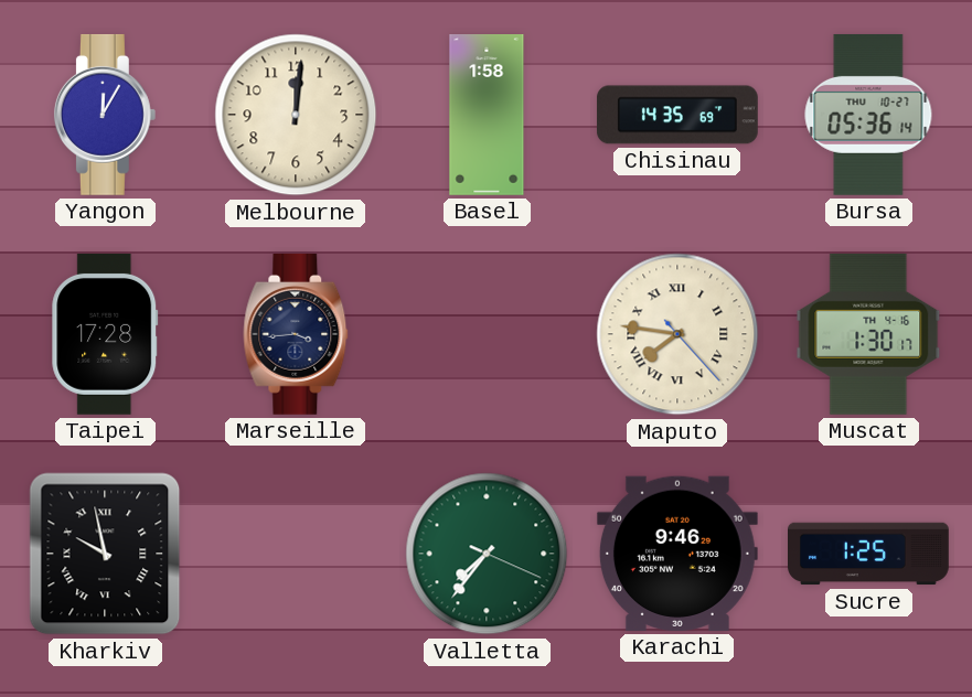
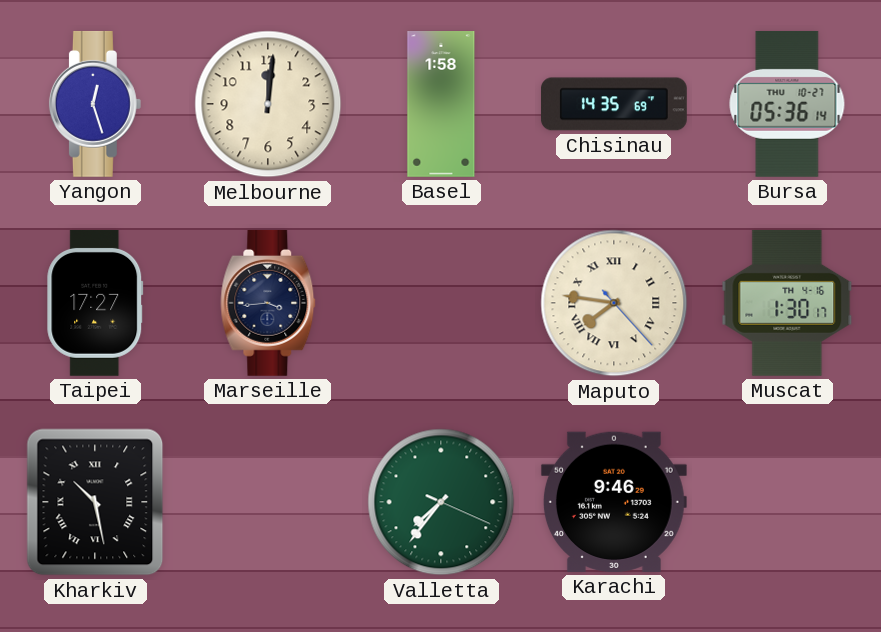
Yangon: 12:05 -> 12:27 (95, 104)
Taipei: 17:28 -> 17:27 (95, 303)
Kharkiv: 9:58 -> 10:28 (95, 502)
Sucre: 1:25 -> none (869, 554)
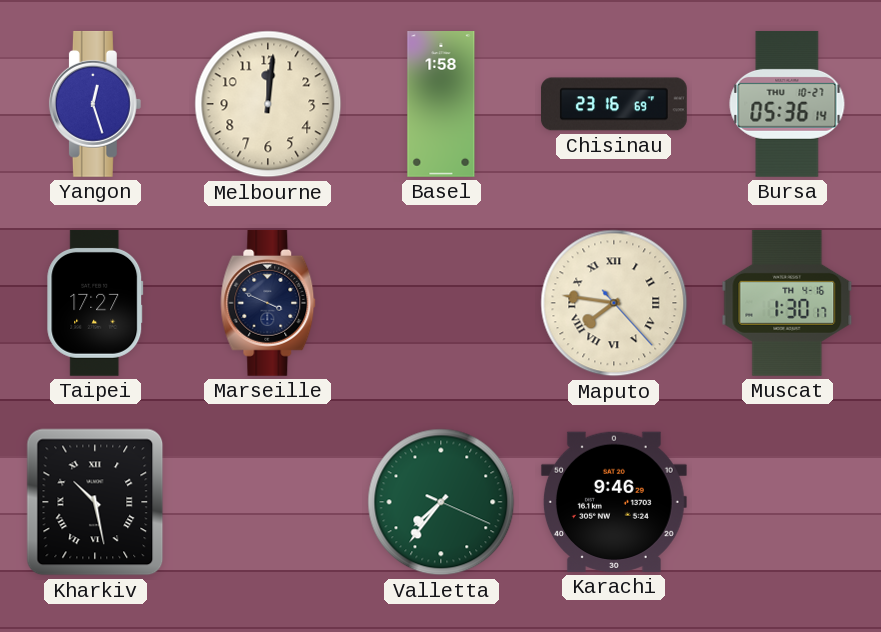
Chisinau: 14:35 -> 23:16 (614, 104)
Marseille: 3:44 -> 3:49 (268, 303)
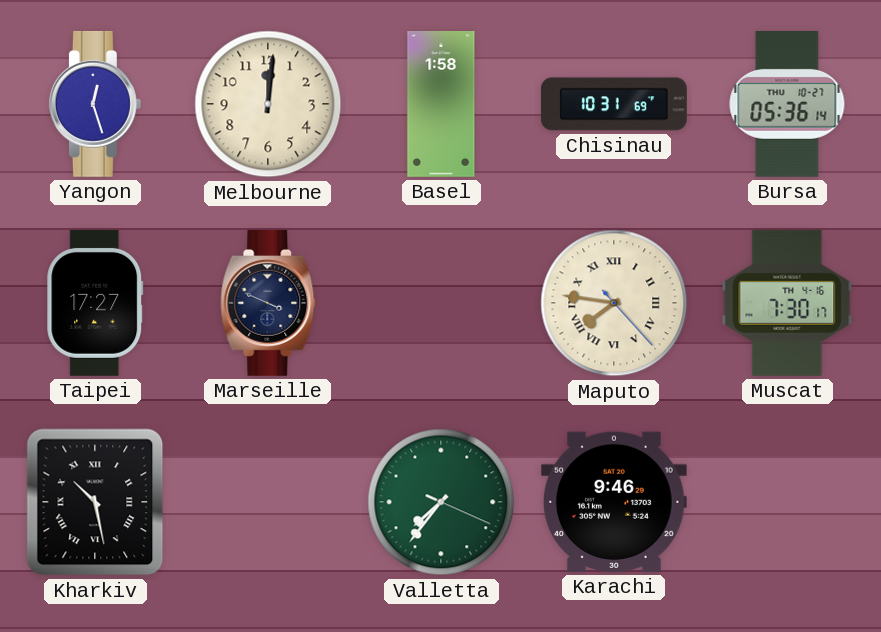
Chisinau: 23:16 -> 10:31 (614, 104)
Muscat: 1:30 -> 7:30 (787, 303)
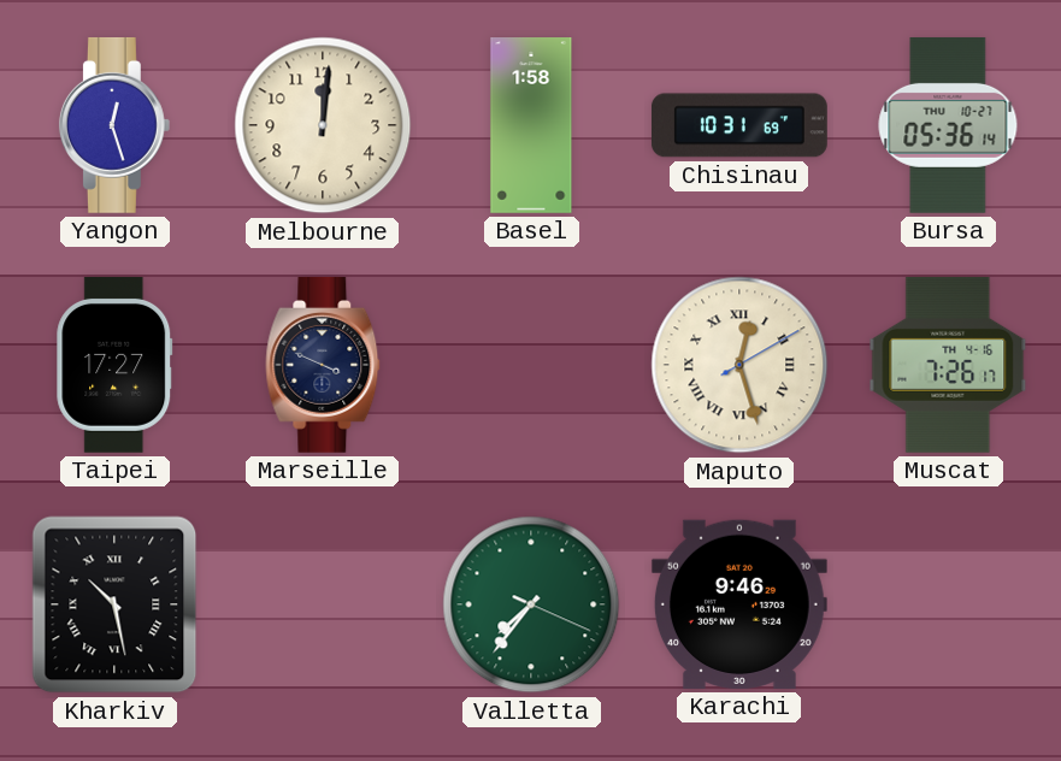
Maputo: 7:46 -> 12:27 (739, 365)
Muscat: 7:30 -> 7:26 (948, 365)
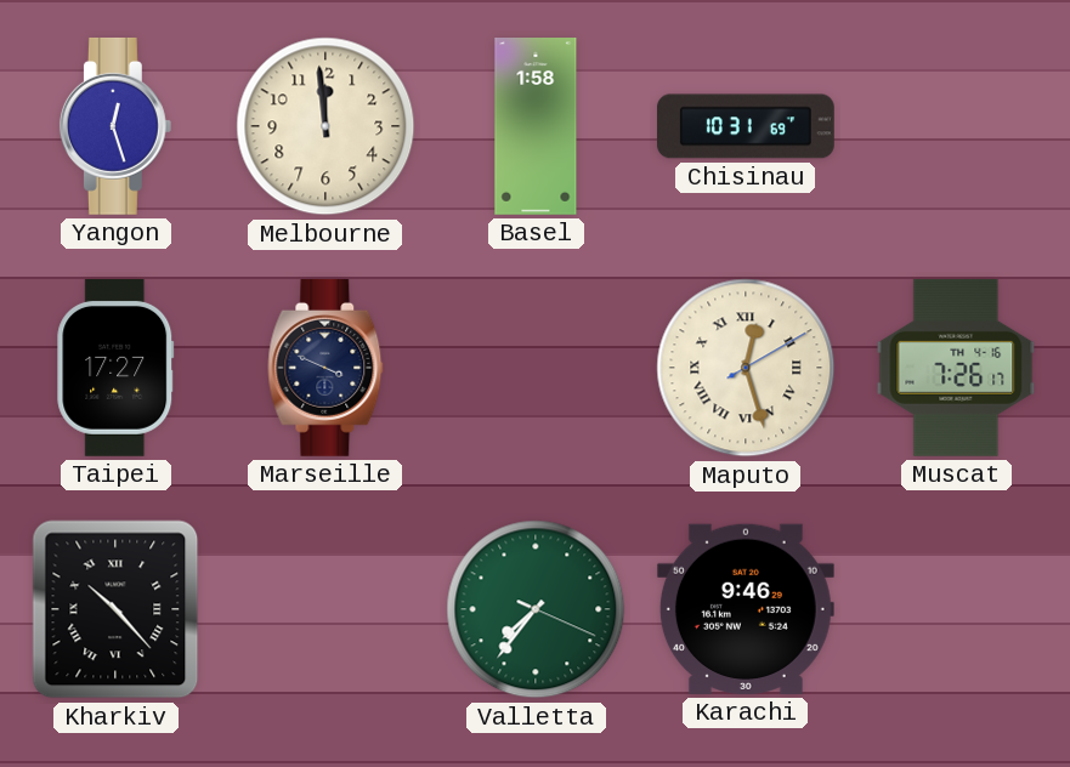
Melbourne: 12:01 -> 11:59 (325, 126)
Bursa: 05:36 -> none (948, 125)
Kharkiv: 10:28 -> 10:23 (115, 609)
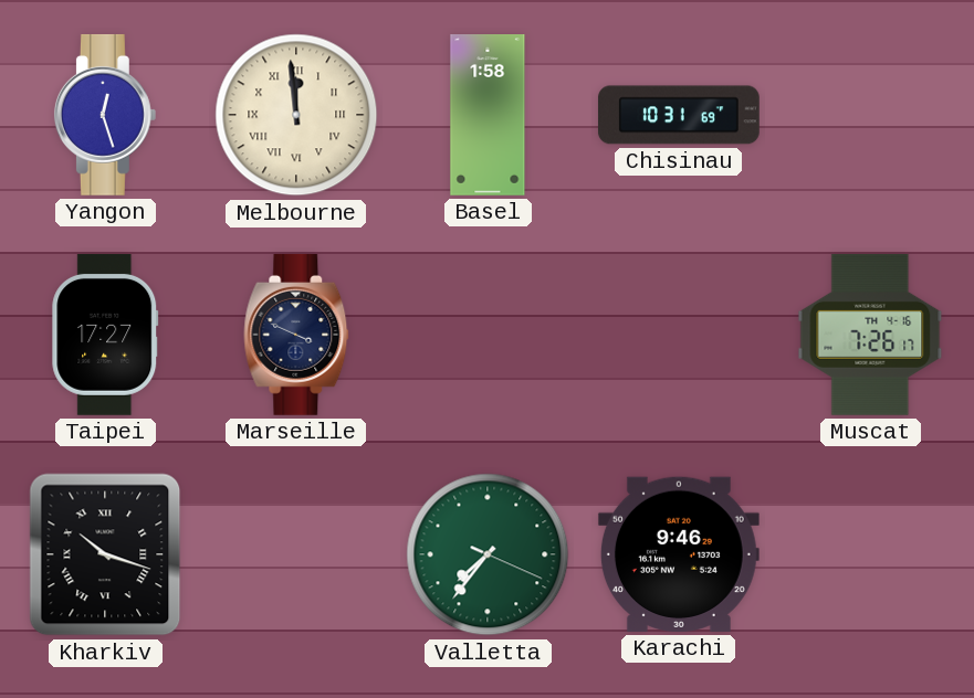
Melbourne numerals: Arabic -> Roman (296, 115)
Maputo: 12:27 -> none (746, 368)
Kharkiv: 10:23 -> 10:18 (105, 554)
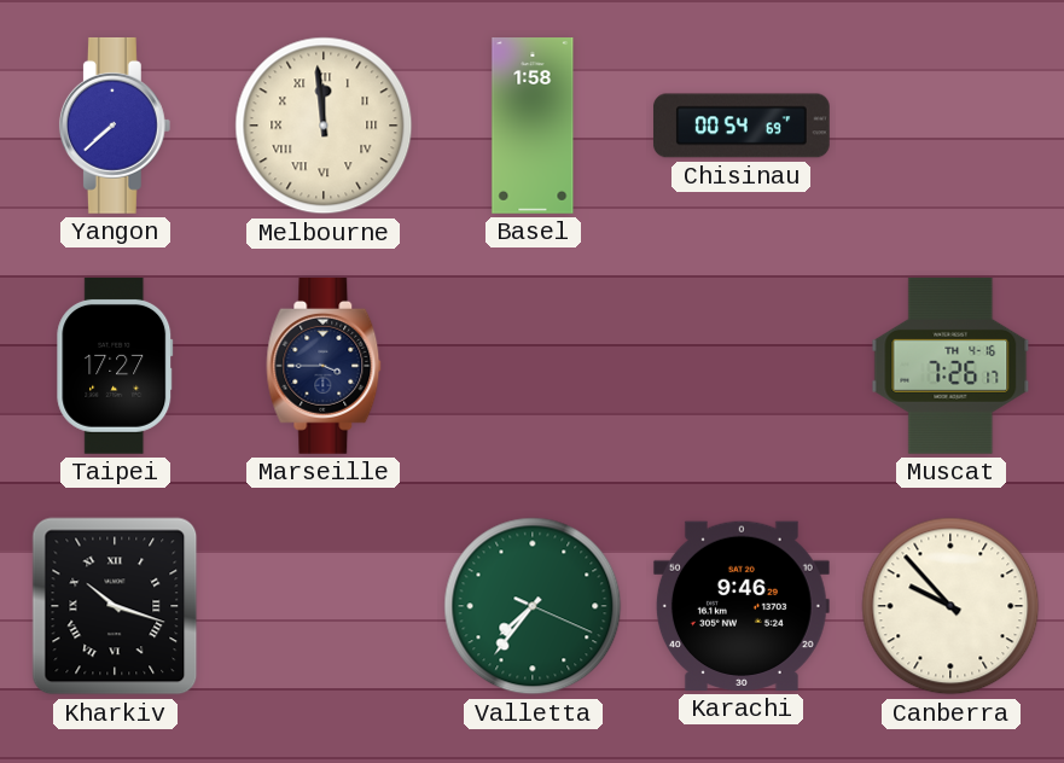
Yangon: 12:27 -> 7:38 (115, 126)
Chisinau: 10:31 -> 00:54 (742, 126)
Marseille: 3:49 -> 3:45 (324, 366)
Canberra: none -> 9:53 (950, 606)
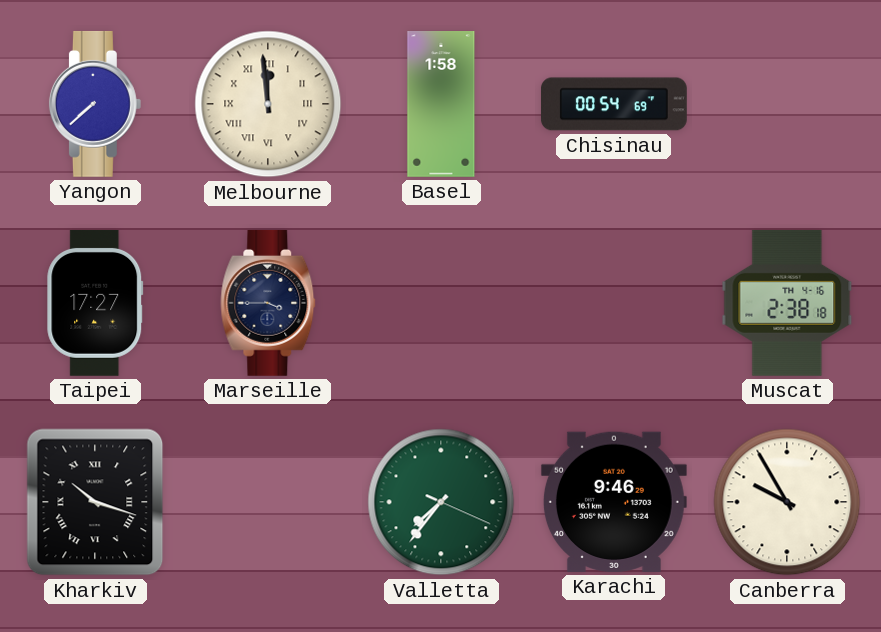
Muscat: 7:26 -> 2:38 (787, 303)
Canberra: 9:53 -> 9:55 (787, 502)
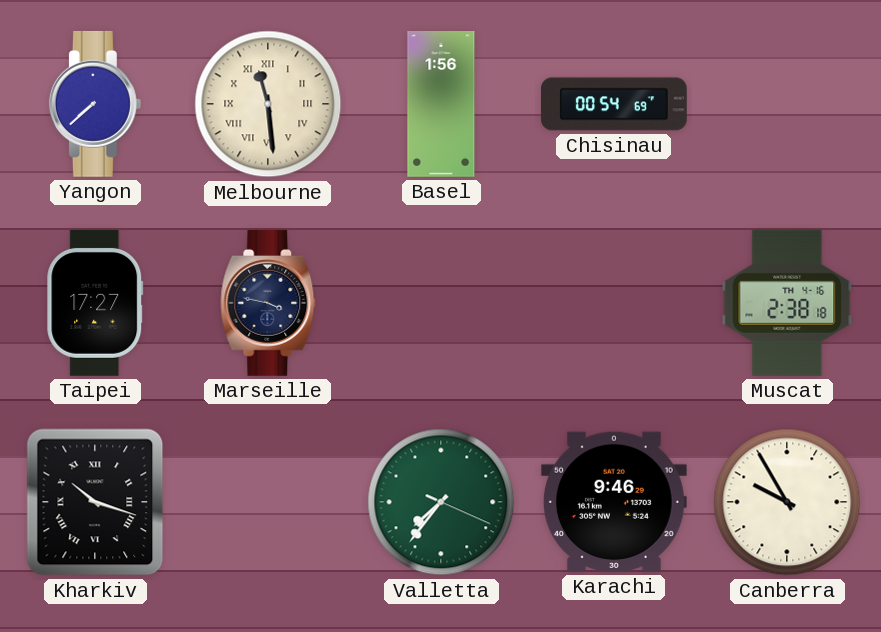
Melbourne: 11:59 -> 11:29 (268, 104)
Basel: 1:58 -> 1:56 (441, 105)
Marseille: 3:45 -> 3:47 (268, 303)
